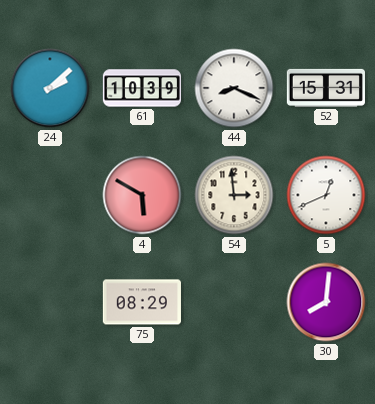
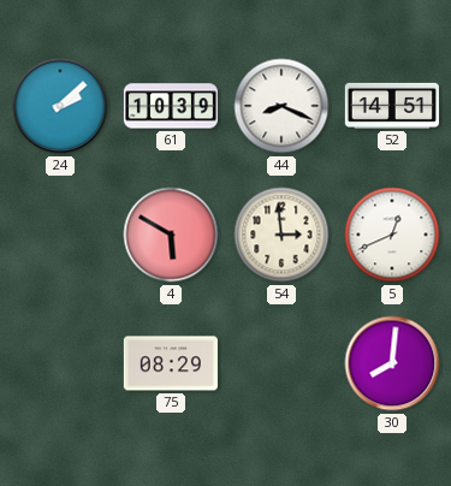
52: 15:31 -> 14:51 (392, 106)
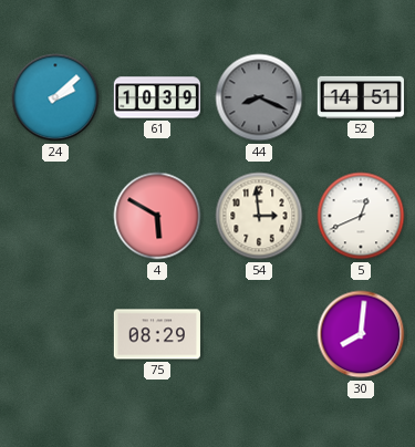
44 dial: white -> grey (259, 97)
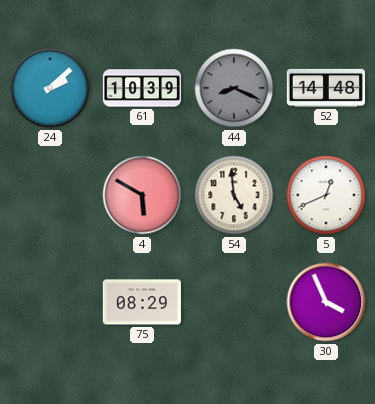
52: 14:51 -> 14:48 (326, 88)
54: 2:59 -> 4:59 (234, 195)
30: 8:01 -> 3:56 (326, 302)
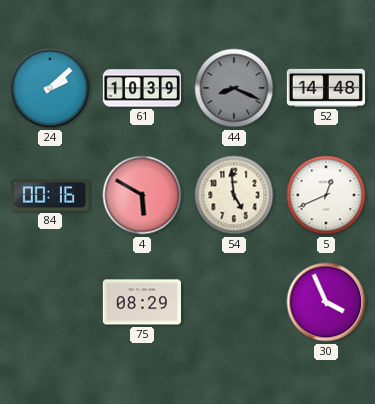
84: none -> 00:16 (50, 195)
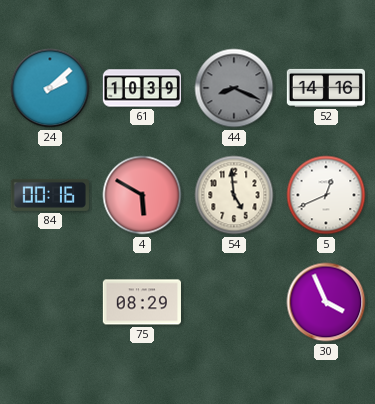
52: 14:48 -> 14:16 (326, 88)
